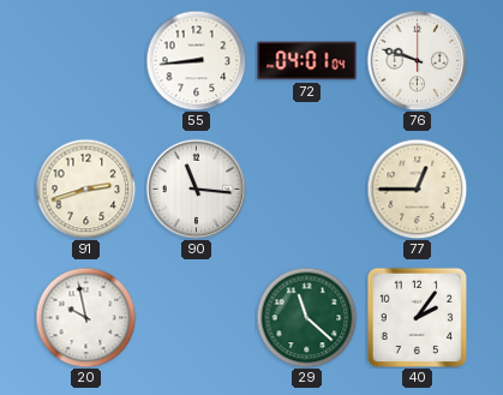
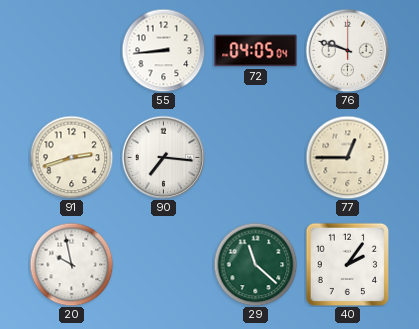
72: 04:01 -> 04:05 (256, 51)
90: 11:16 -> 7:16 (163, 157)
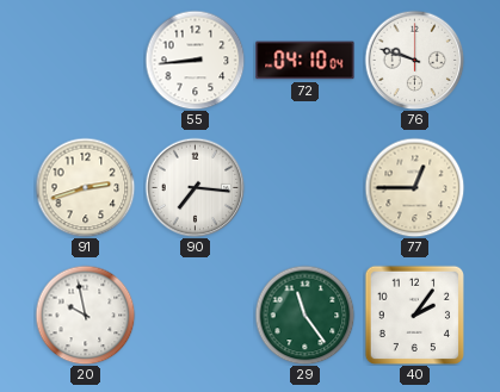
72: 04:05 -> 04:10 (305, 61)
29: 11:22 -> 11:24 (304, 315)
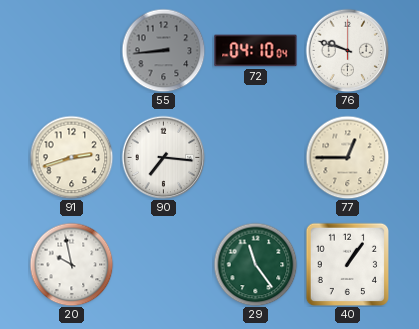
55 dial: white -> grey (163, 50)
40: 2:06 -> 1:06 (347, 264)
